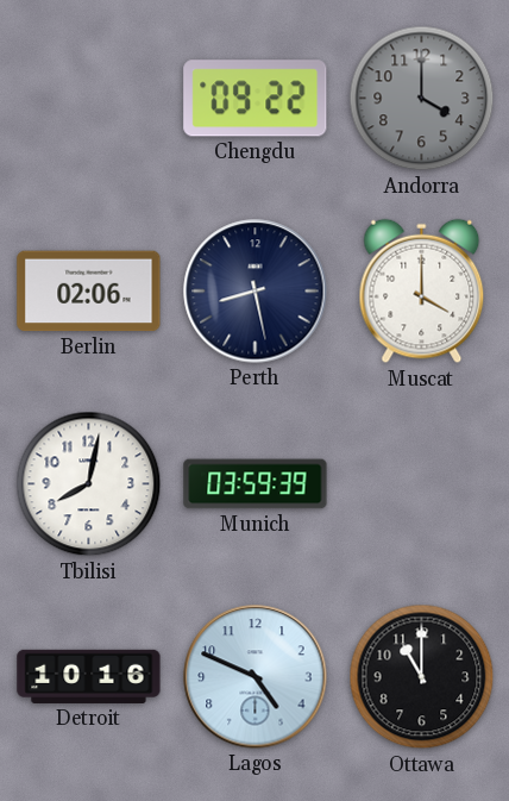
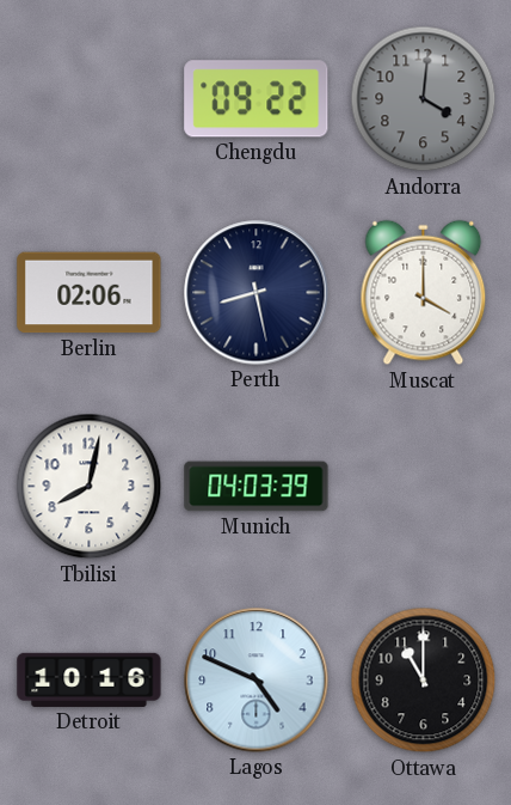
Andorra: 4:00 -> 4:01 (424, 99)
Munich: 03:59 -> 04:03 (257, 487)
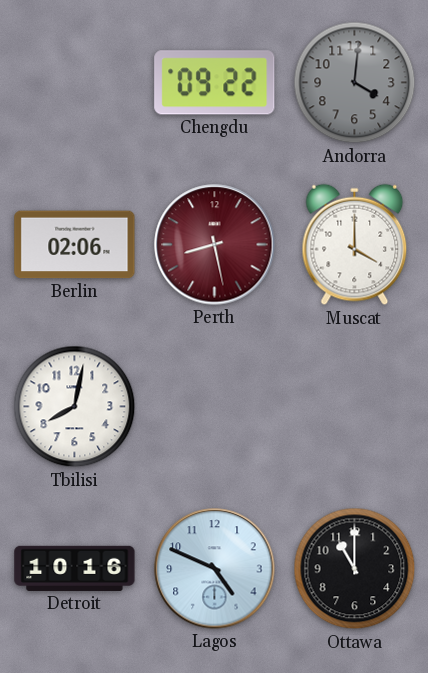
Perth dial: navy -> burgundy (215, 245)
Munich: 04:03 -> none (257, 487)
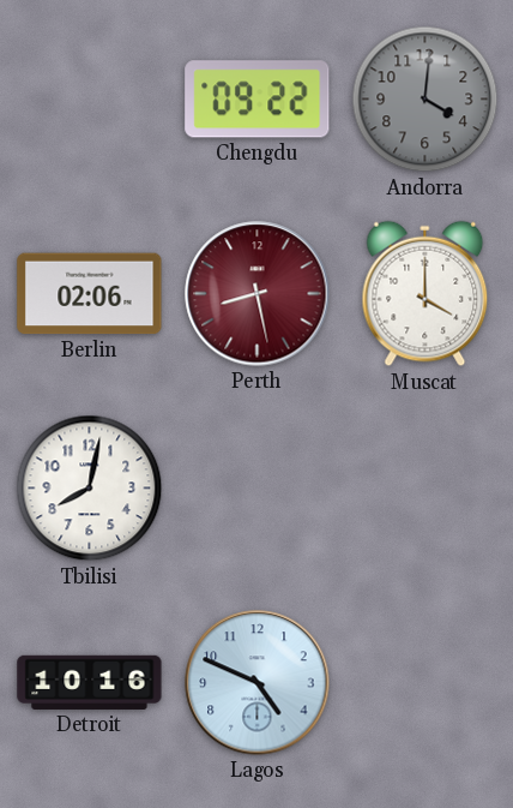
Ottawa: 11:00 -> none (355, 569)
